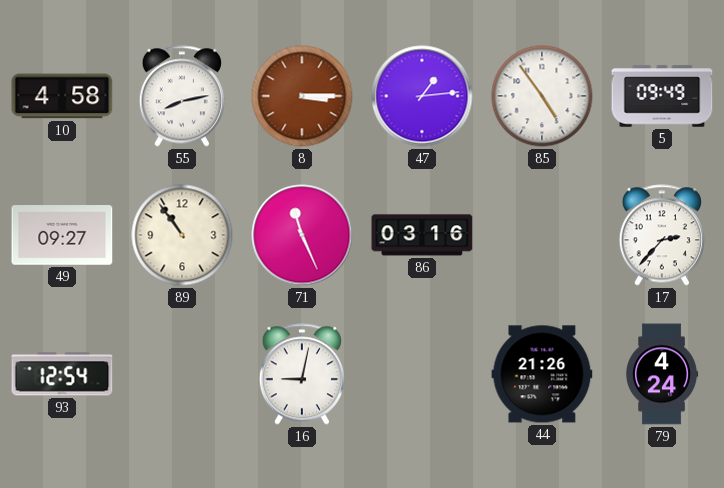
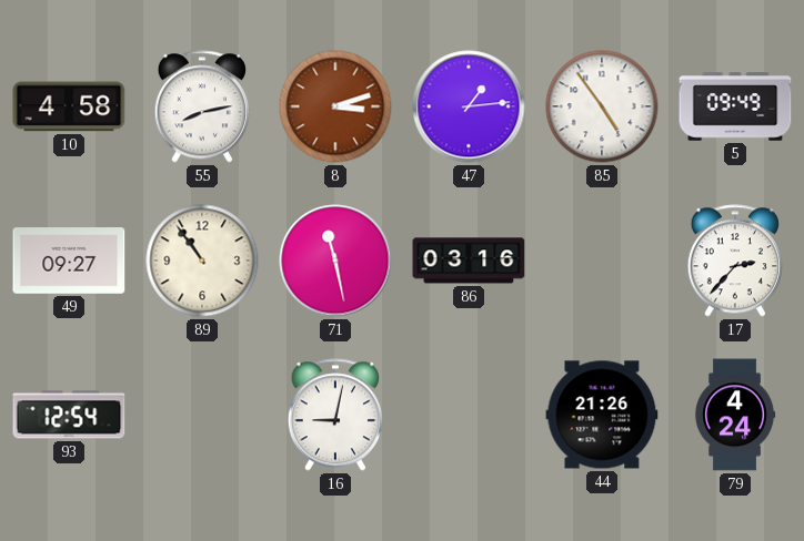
8: 3:15 -> 3:12 (335, 106)
71: 11:26 -> 11:28 (335, 261)
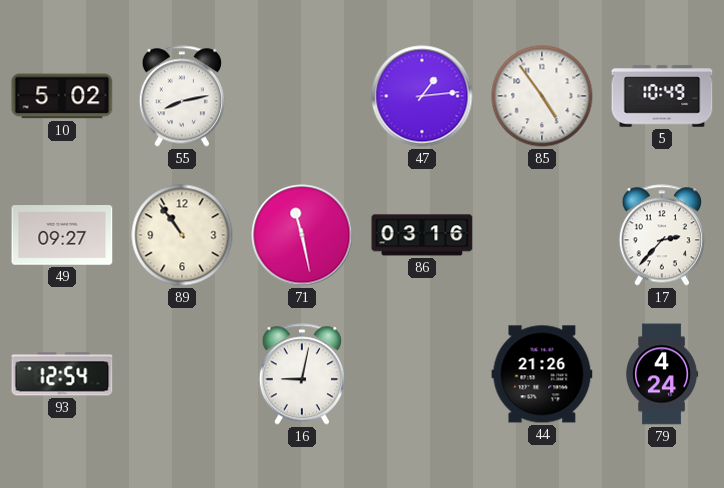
10: 4:58 -> 5:02 (62, 96)
8: 3:12 -> none (335, 106)
5: 09:49 -> 10:49 (662, 96)
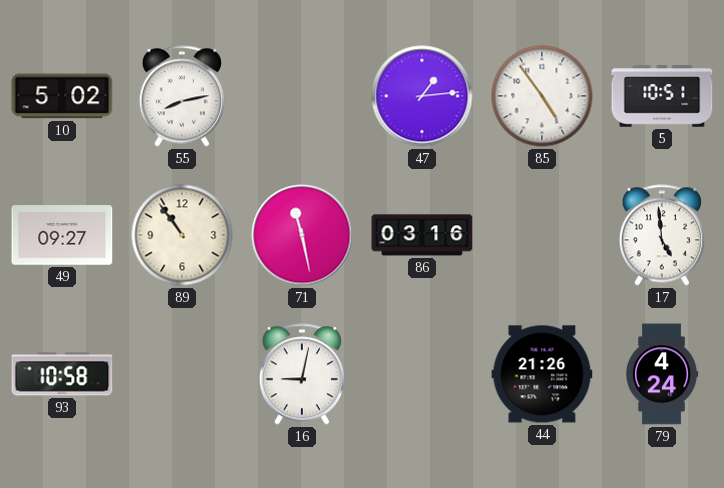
5: 10:49 -> 10:51 (662, 96)
17: 2:37 -> 4:59 (662, 235)
93: 12:54 -> 10:58 (62, 374)
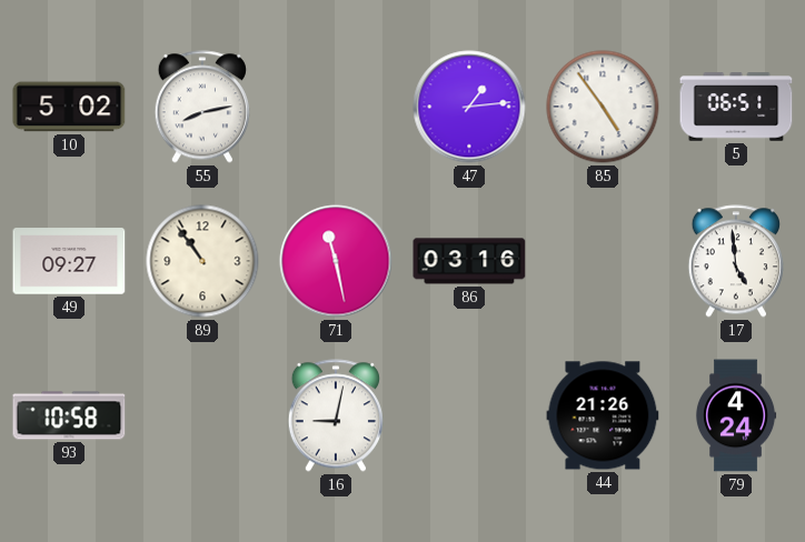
5: 10:51 -> 06:51 (736, 107)
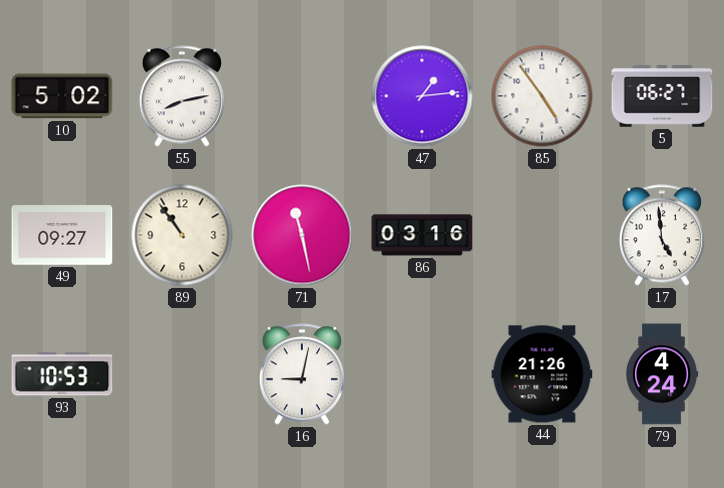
5: 06:51 -> 06:27 (662, 96)
93: 10:58 -> 10:53 (62, 374)
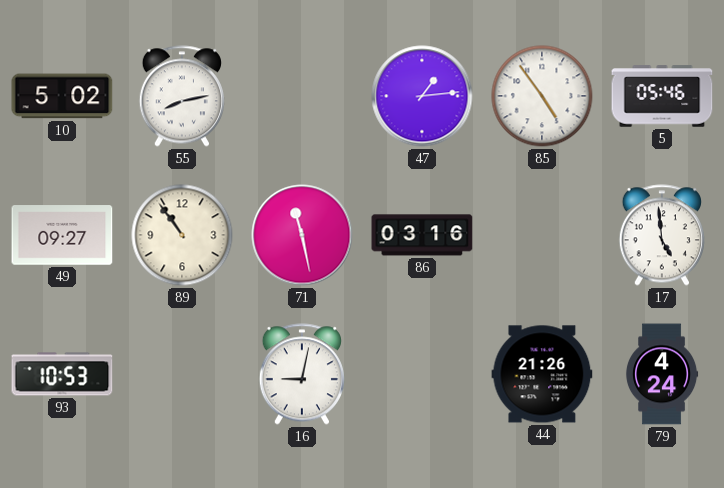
5: 06:27 -> 05:46 (662, 96)
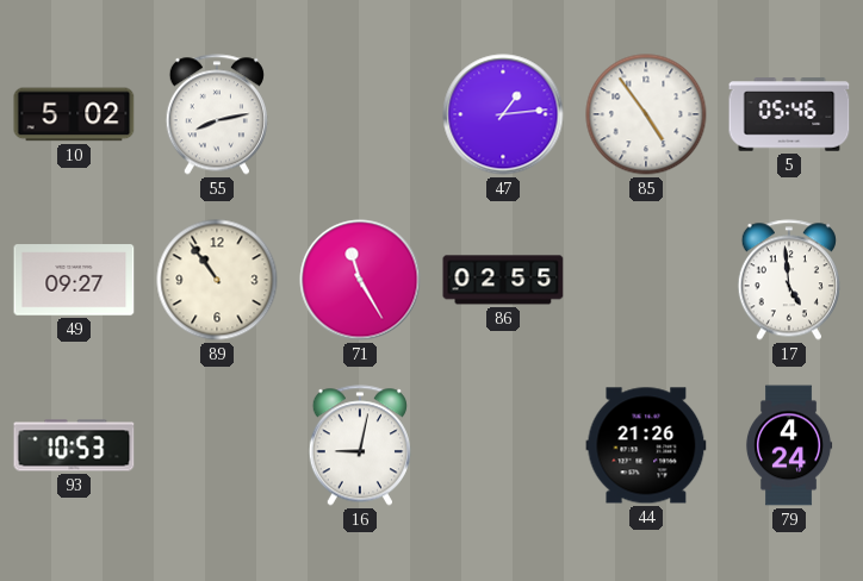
71: 11:28 -> 11:25 (360, 280)
86: 03:16 -> 02:55 (503, 280)
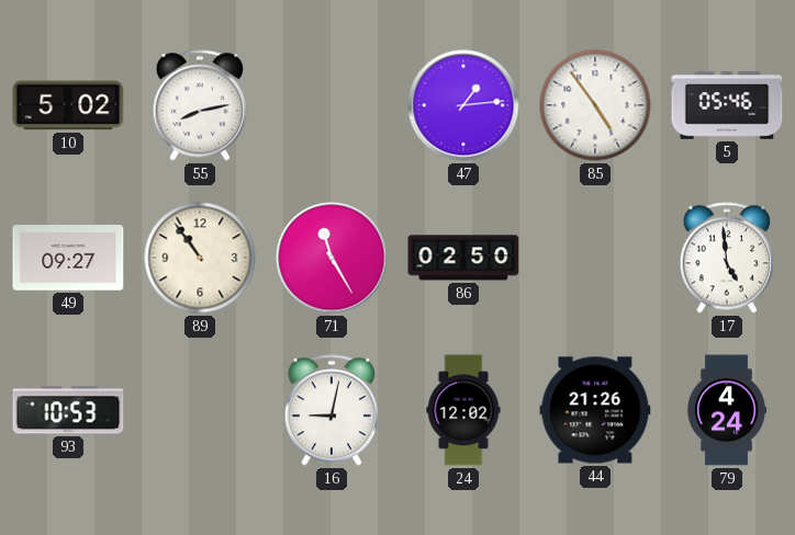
86: 02:55 -> 02:50 (463, 258)
24: none -> 12:02 (463, 410)
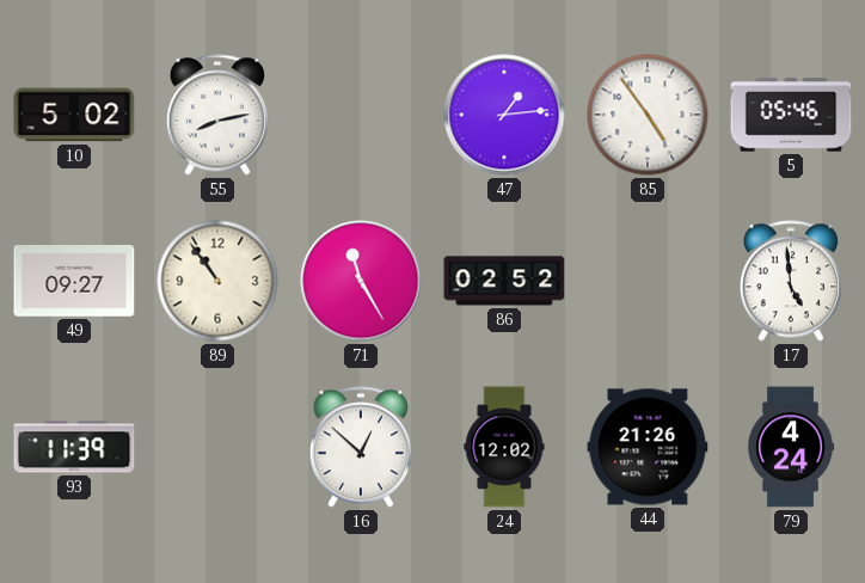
86: 02:50 -> 02:52 (504, 281)
93: 10:53 -> 11:39 (74, 447)
16: 9:02 -> 12:52 (361, 447)
